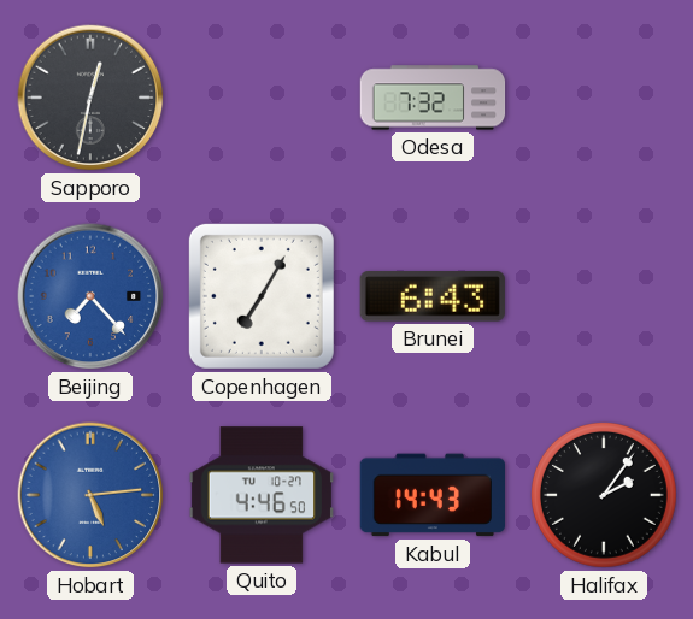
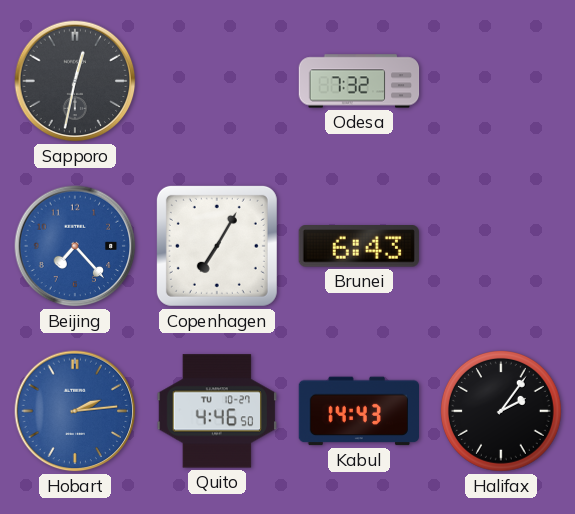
Hobart: 5:14 -> 2:14 (75, 411)
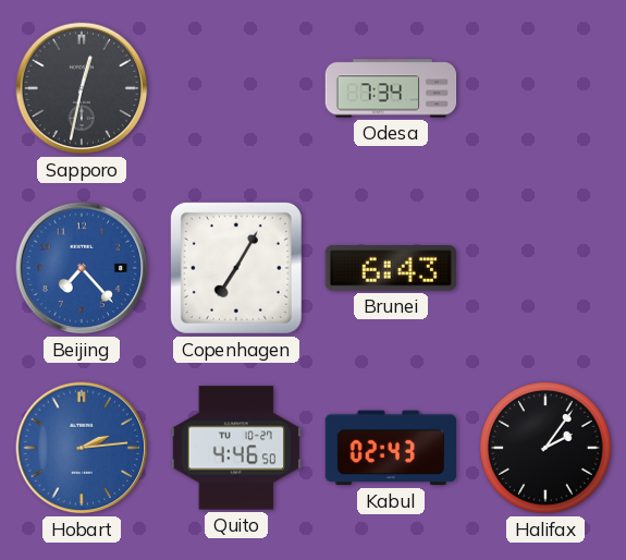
Odesa: 7:32 -> 7:34 (391, 88)
Kabul: 14:43 -> 02:43 (391, 448)
